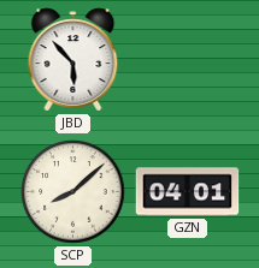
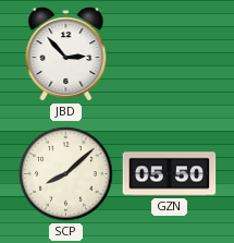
JBD: 5:53 -> 2:53 (66, 54)
GZN: 04:01 -> 05:50 (170, 174)
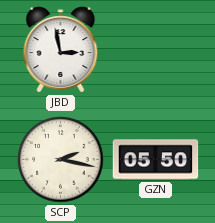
JBD: 2:53 -> 2:58 (61, 50)
SCP: 8:08 -> 2:17 (61, 160)
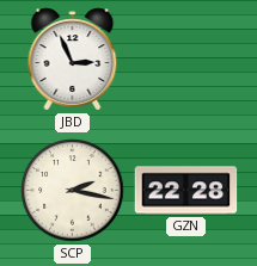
JBD: 2:58 -> 2:56 (73, 60)
GZN: 05:50 -> 22:28 (186, 191)
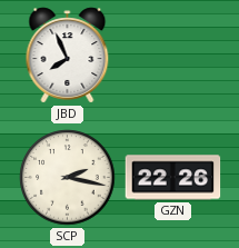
JBD: 2:56 -> 7:56 (68, 56)
GZN: 22:28 -> 22:26 (173, 178)
